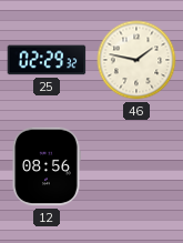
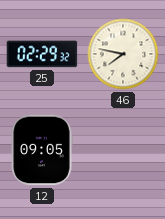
46: 1:47 -> 7:47 (123, 54)
12: 08:56 -> 09:05 (42, 150)
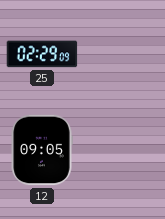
25: 02:29:32 -> 02:29:09 (42, 54)
46: 7:47 -> none (123, 54)
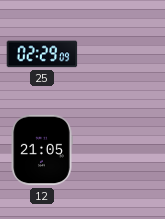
12: 09:05 -> 21:05 (42, 150)
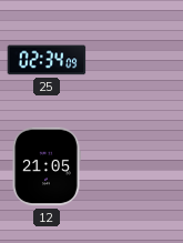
25: 02:29 -> 02:34 (47, 60)
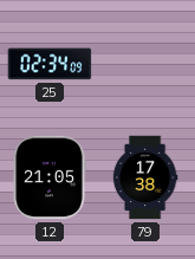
79: none -> 17:38 (145, 177)
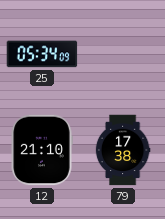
25: 02:34 -> 05:34 (42, 54)
12: 21:05 -> 21:10 (42, 150)
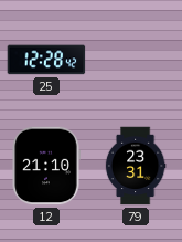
25: 05:34 -> 12:28 (46, 60)
79: 17:38 -> 23:31 (136, 166)
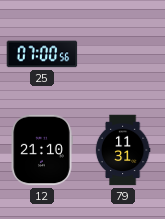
25: 12:28 -> 07:00 (42, 54)
79: 23:31 -> 11:31 (123, 150)
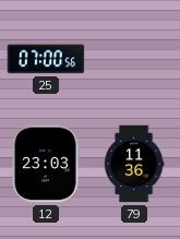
12: 21:10 -> 23:03 (46, 164)
79: 11:31 -> 11:36 (134, 164)
